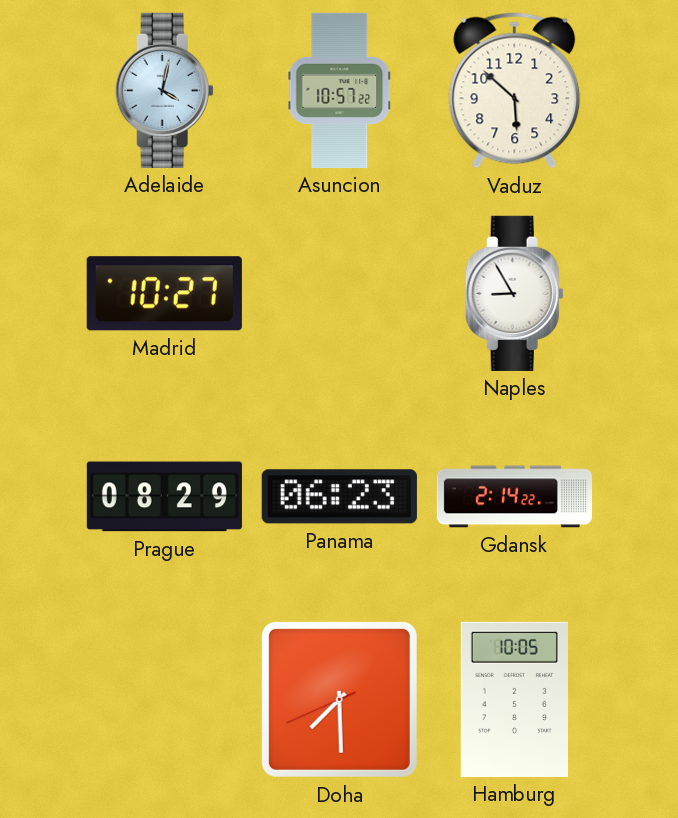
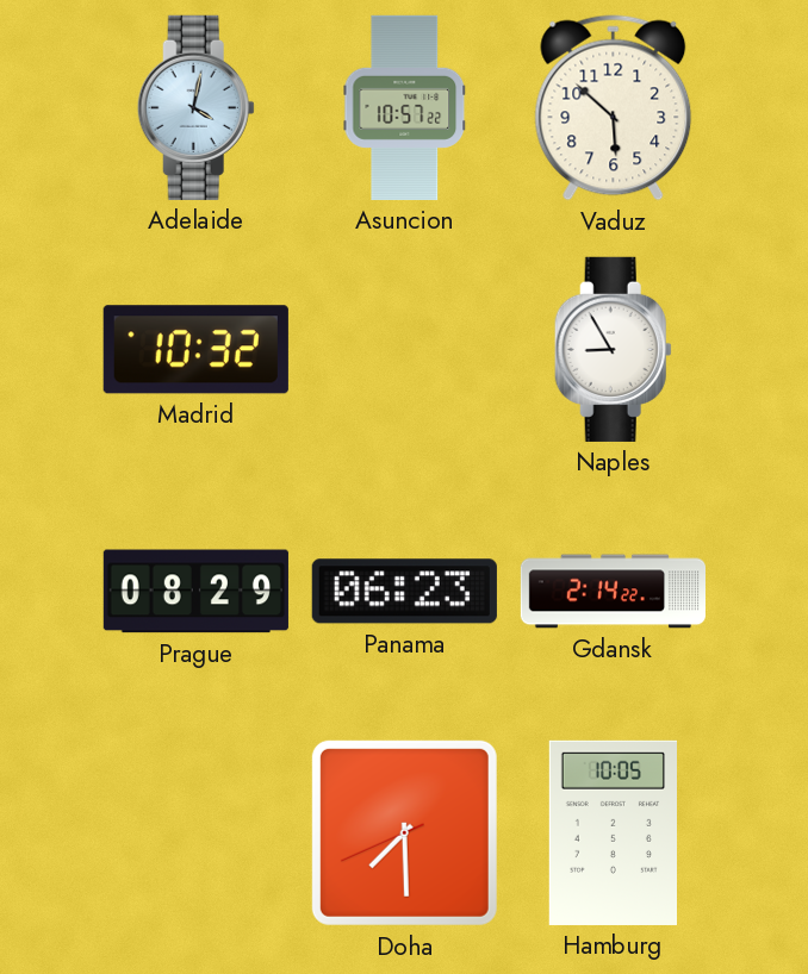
Madrid: 10:27 -> 10:32 (195, 350)
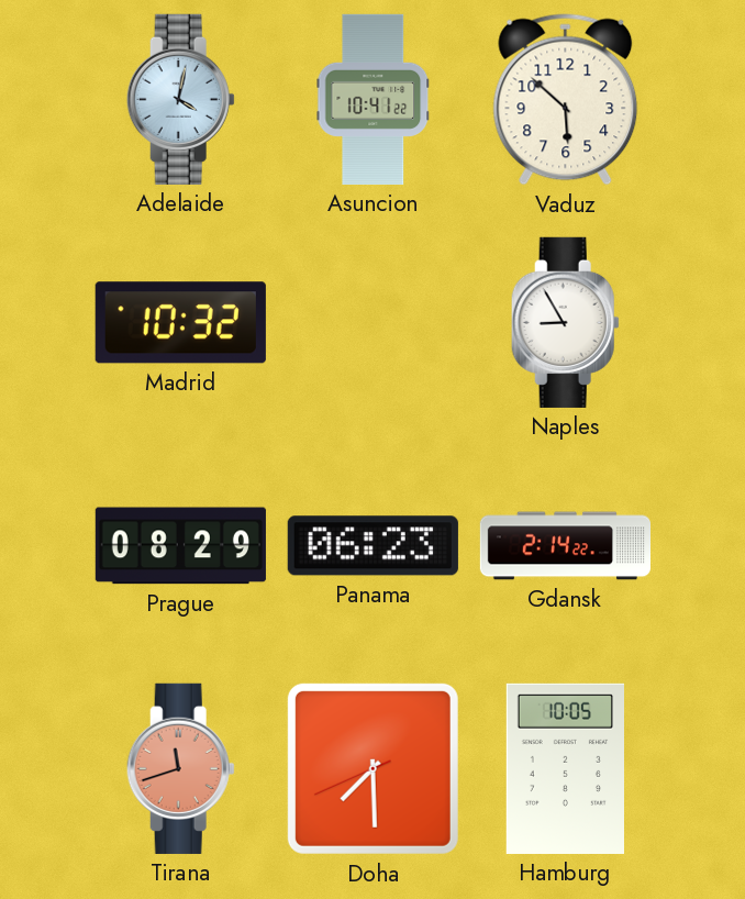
Asuncion: 10:57 -> 10:41 (374, 99)
Tirana: none -> 11:42 (180, 768)
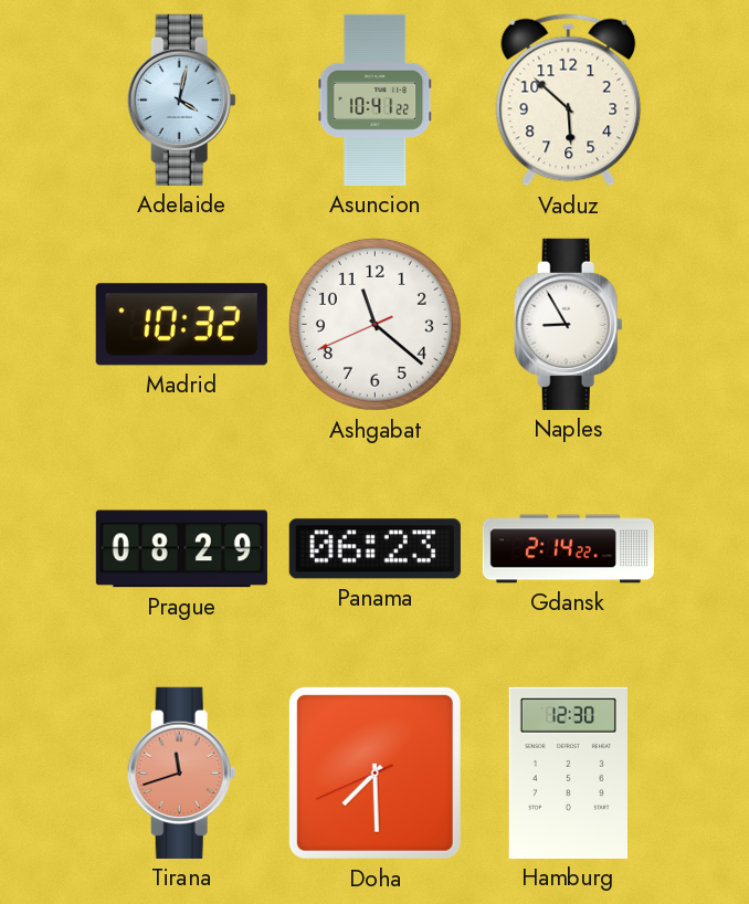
Ashgabat: none -> 11:21 (374, 324)
Hamburg: 10:05 -> 12:30 (568, 772)
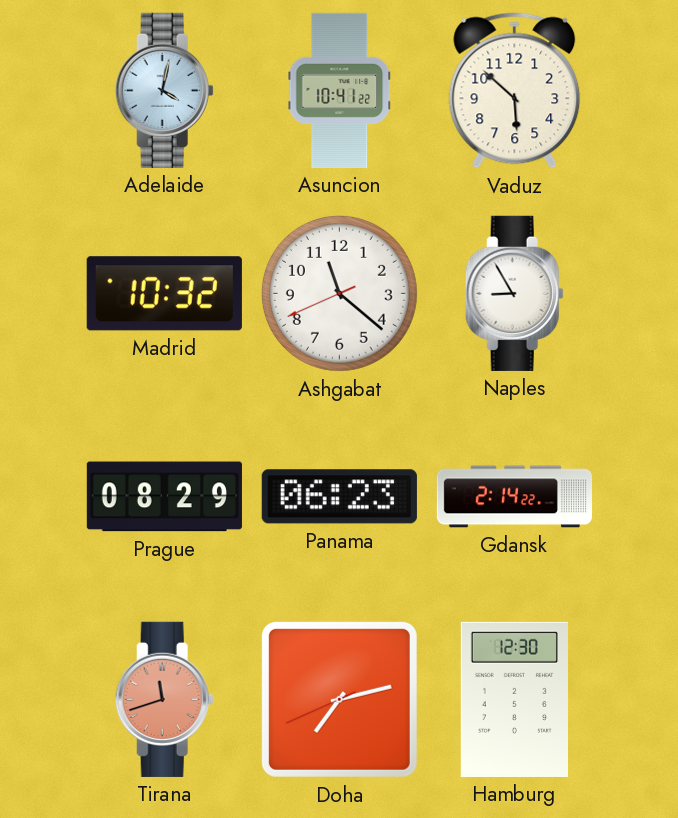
Doha: 7:29 -> 7:12 (339, 699)
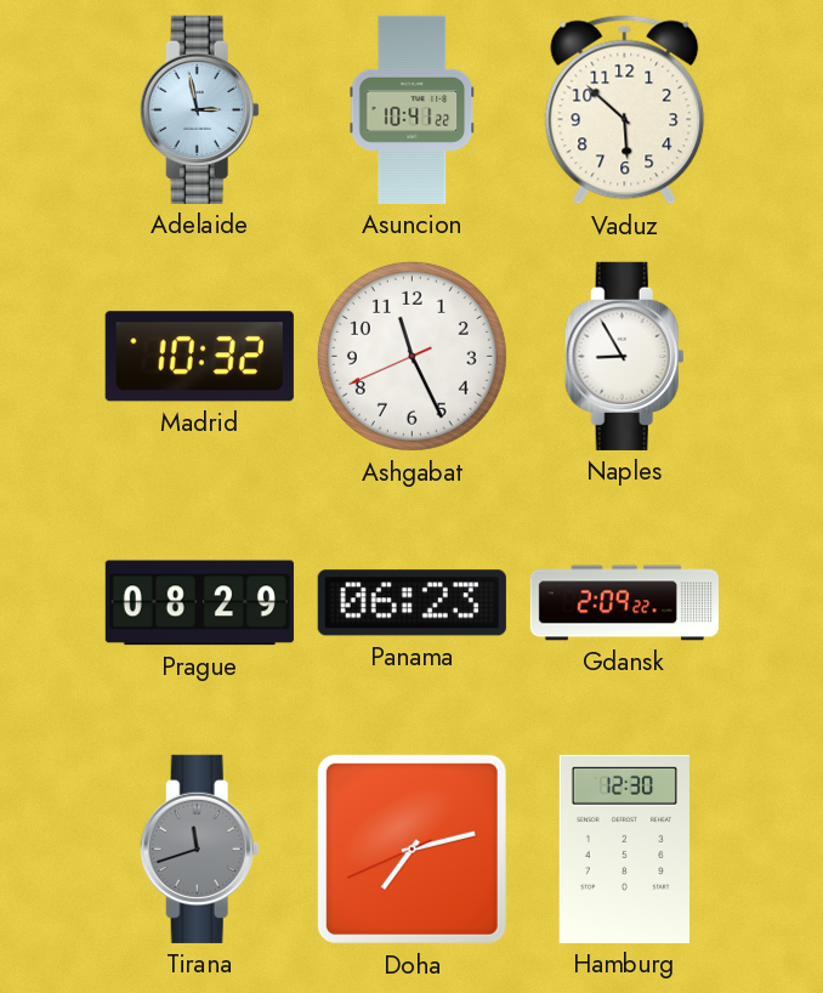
Adelaide: 4:02 -> 2:58 (199, 109)
Ashgabat: 11:21 -> 11:25 (411, 356)
Gdansk: 2:14 -> 2:09 (624, 603)
Tirana dial: salmon -> grey (199, 849)
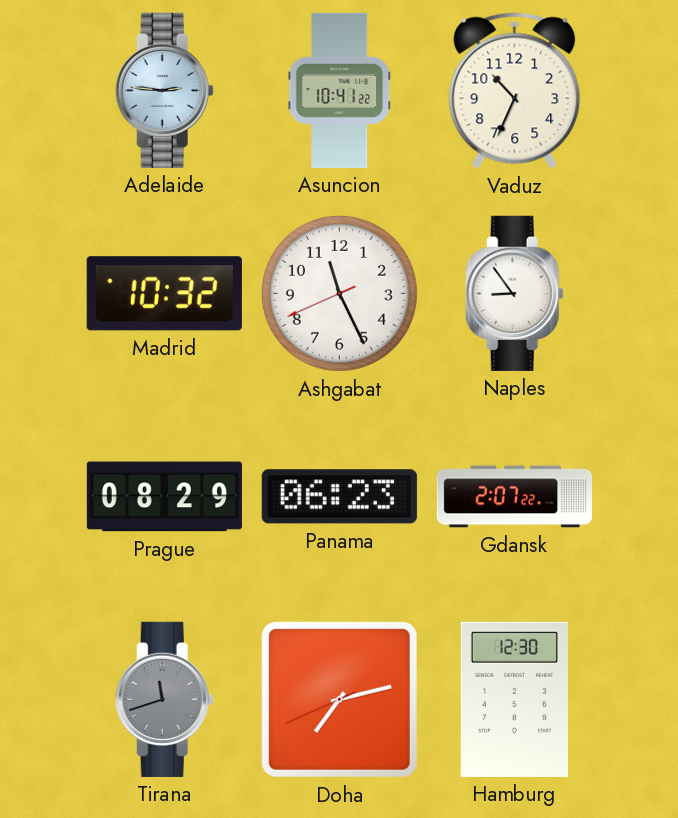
Adelaide: 2:58 -> 2:46 (164, 90)
Vaduz: 5:52 -> 10:34 (515, 91)
Naples: 8:55 -> 8:54 (514, 293)
Gdansk: 2:09 -> 2:07 (514, 497)
